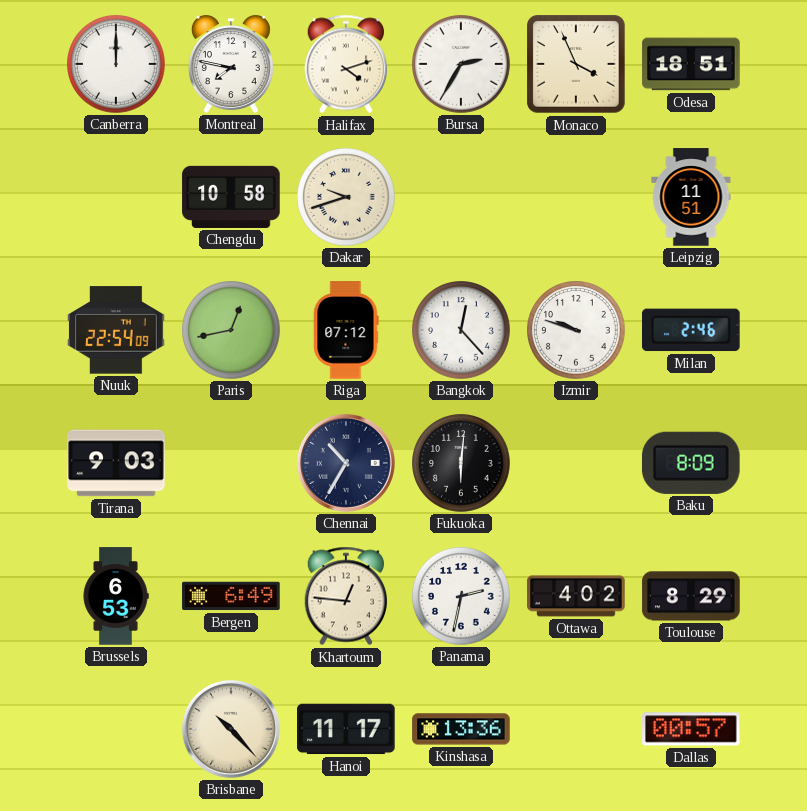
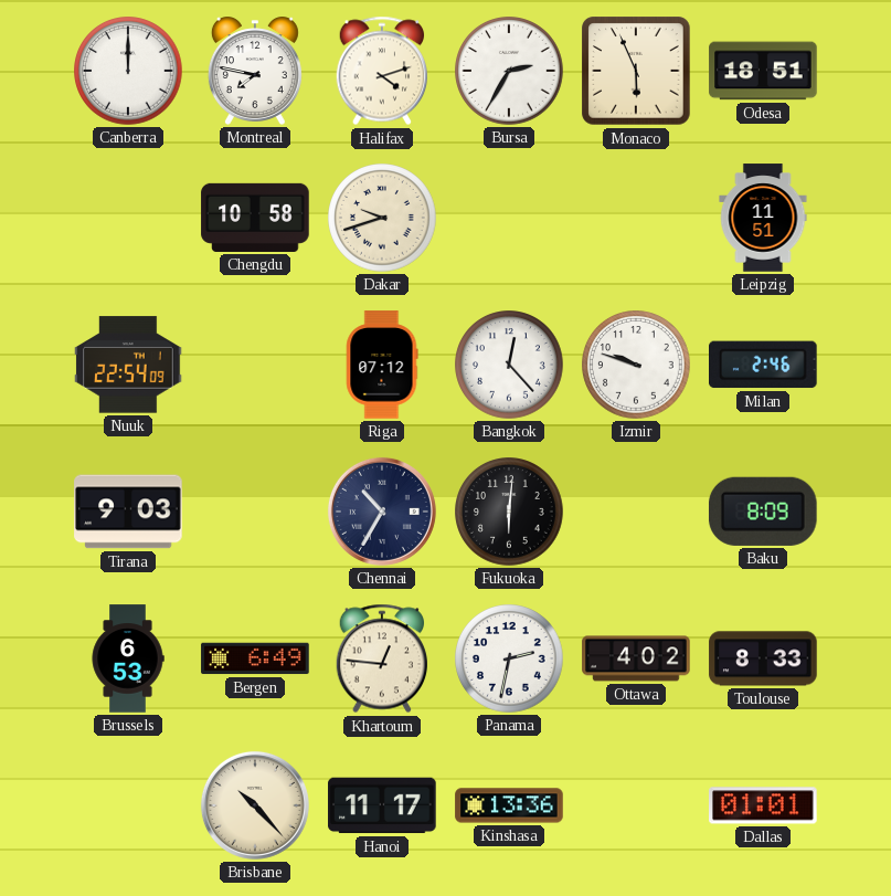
Monaco: 3:56 -> 5:56 (636, 71)
Paris: 12:43 -> none (231, 330)
Toulouse: 8:29 -> 8:33 (763, 658)
Dallas: 00:57 -> 01:01 (763, 805)
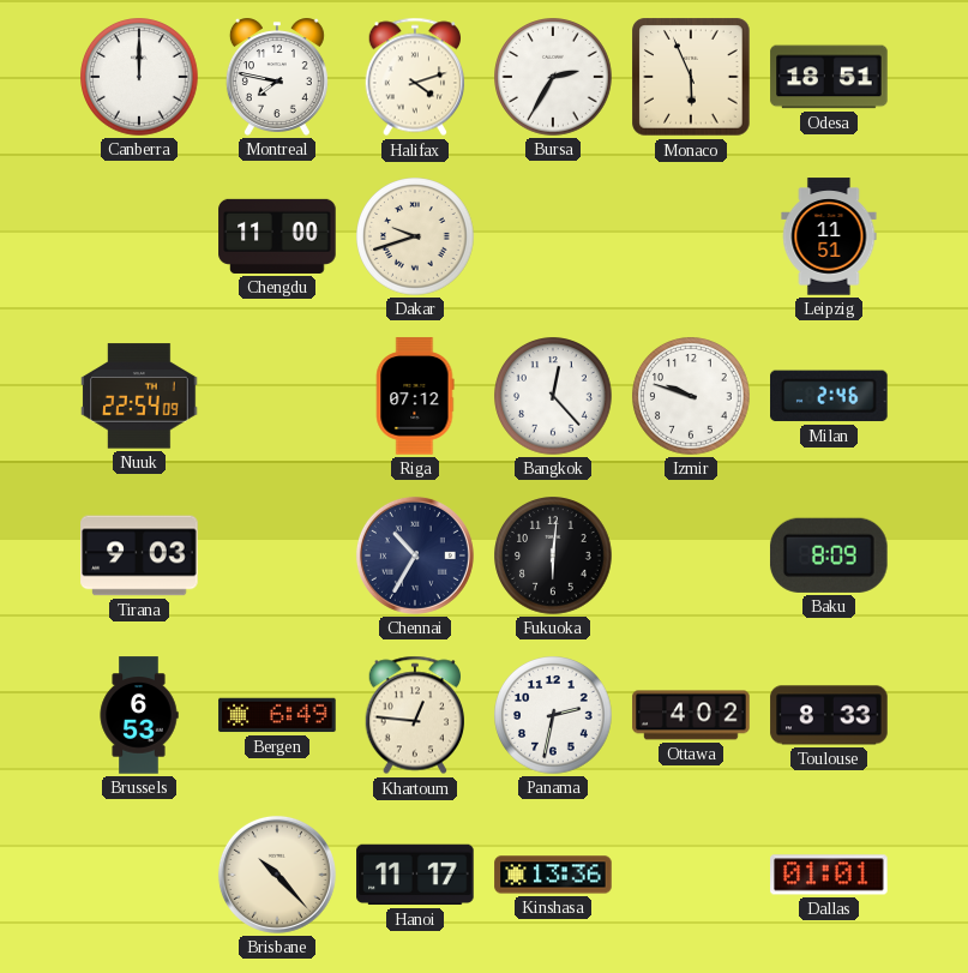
Chengdu: 10:58 -> 11:00 (277, 236)
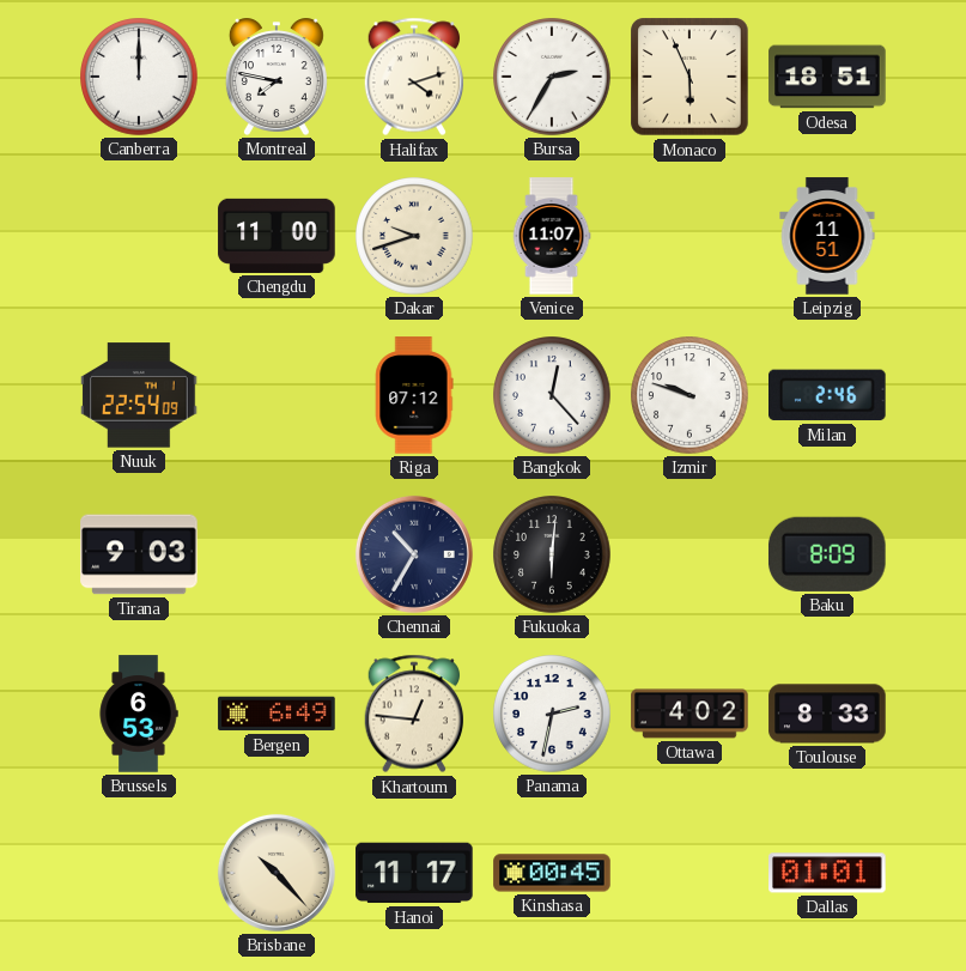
Venice: none -> 11:07 (552, 236)
Kinshasa: 13:36 -> 00:45 (552, 873)
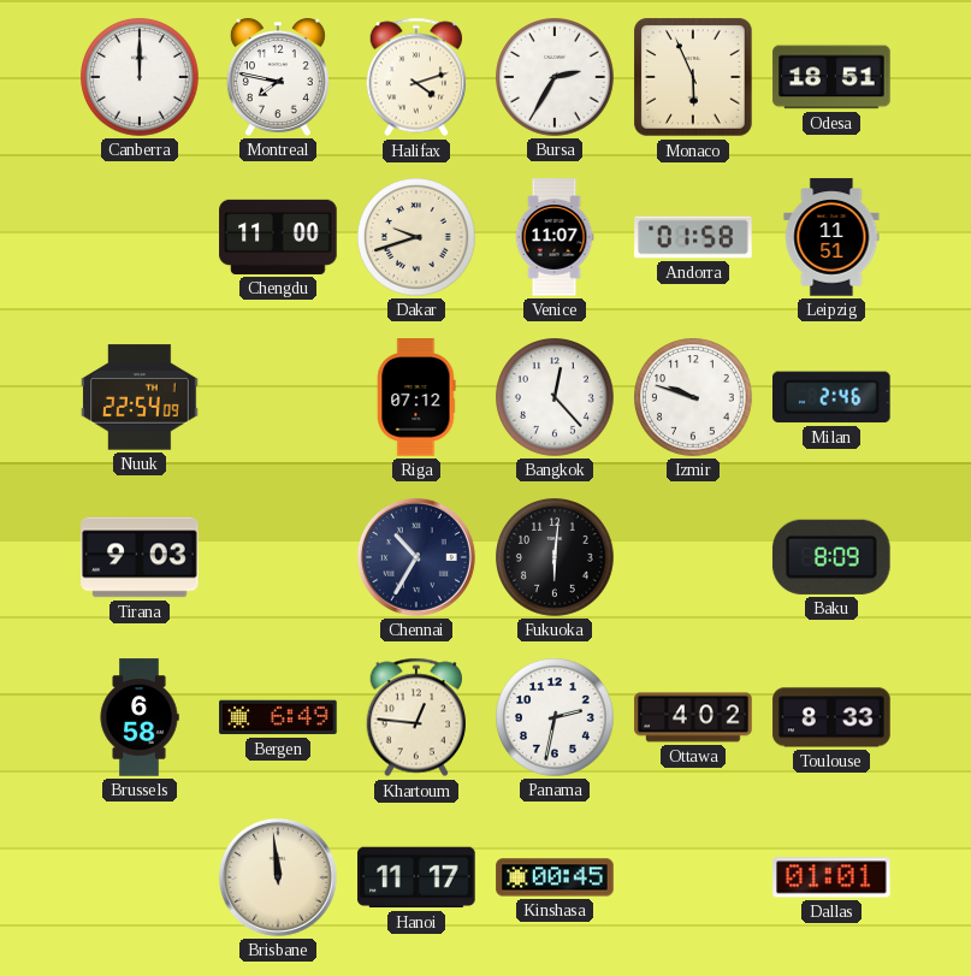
Andorra: none -> 01:58 (693, 237)
Brussels: 6:53 -> 6:58 (140, 717)
Brisbane: 10:23 -> 11:59 (278, 877)
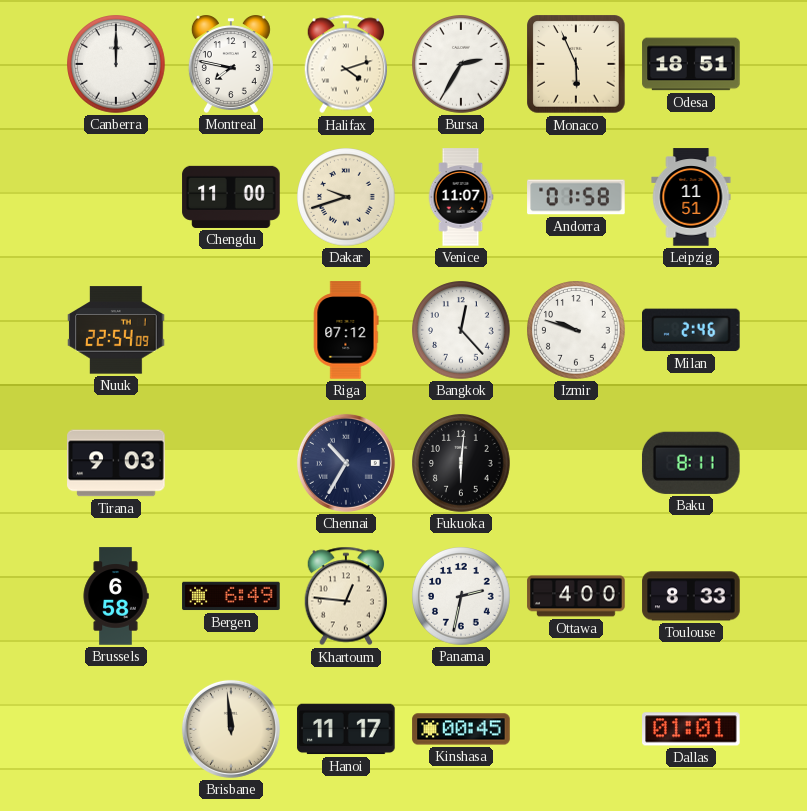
Baku: 8:09 -> 8:11 (691, 463)
Ottawa: 4:02 -> 4:00 (576, 596)
